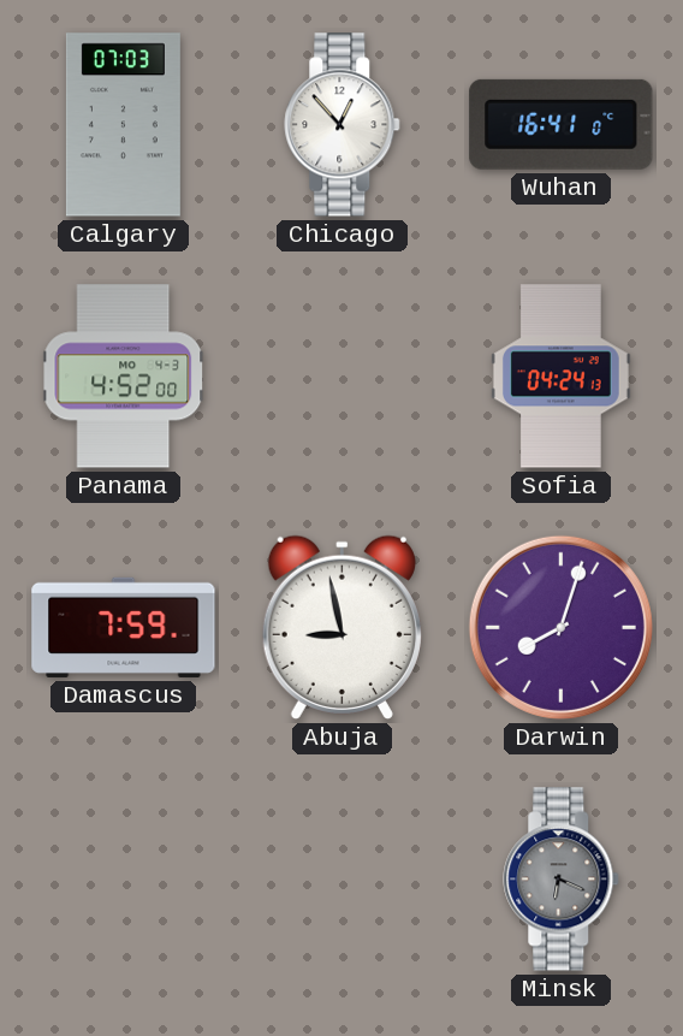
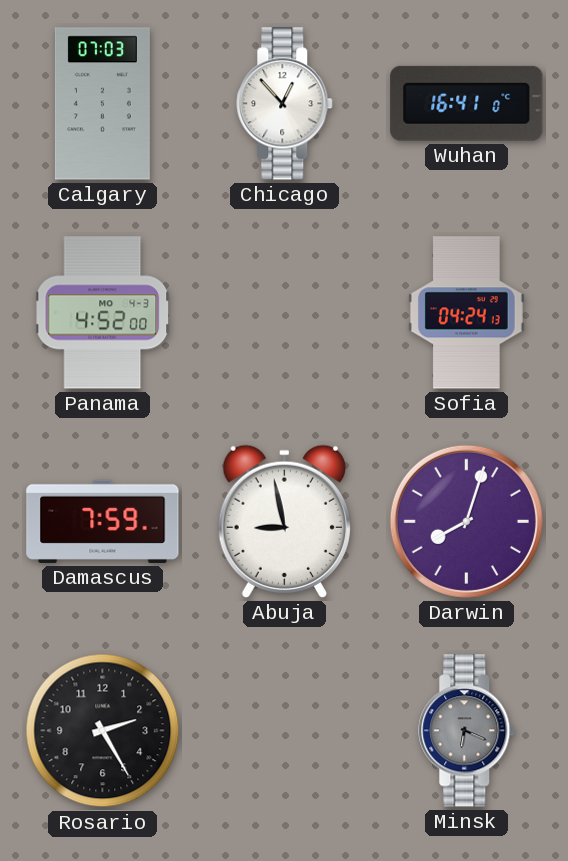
Rosario: none -> 2:25 (103, 731)
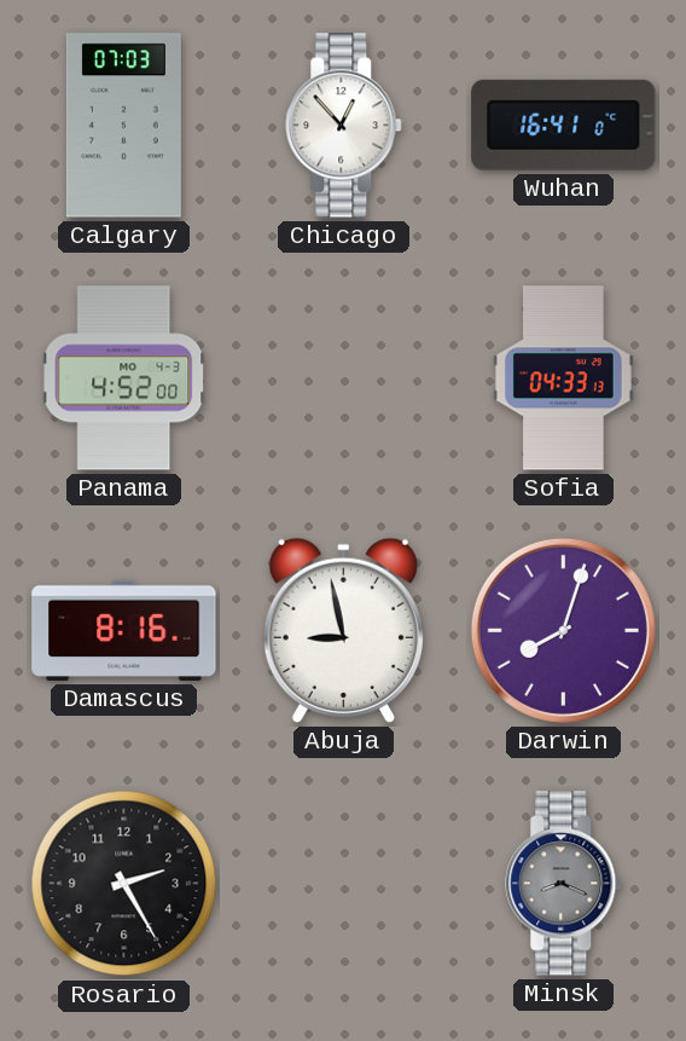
Sofia: 04:24 -> 04:33 (563, 378)
Damascus: 7:59 -> 8:16 (124, 630)
Minsk: 6:19 -> 8:19 (564, 884)
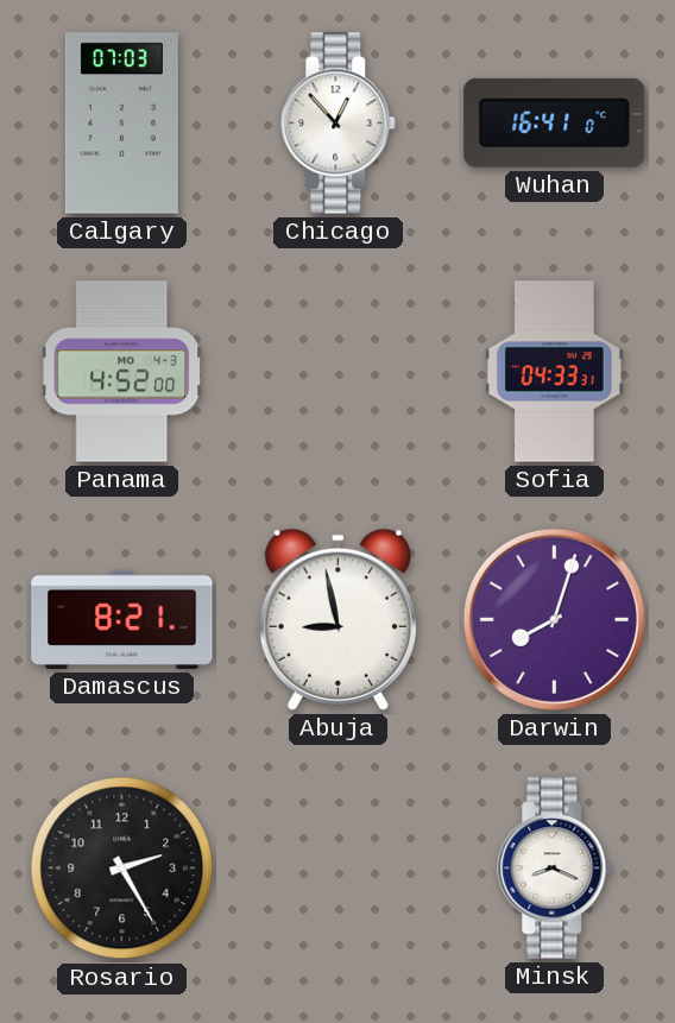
Sofia: 04:33:13 -> 04:33:31 (554, 372)
Damascus: 8:16 -> 8:21 (122, 619)
Minsk dial: grey -> white (555, 869)
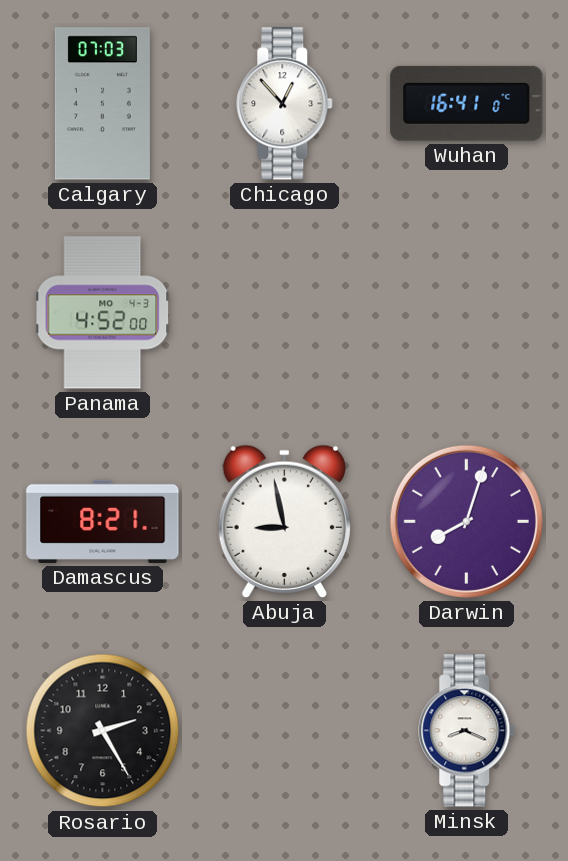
Sofia: 04:33 -> none (554, 372)
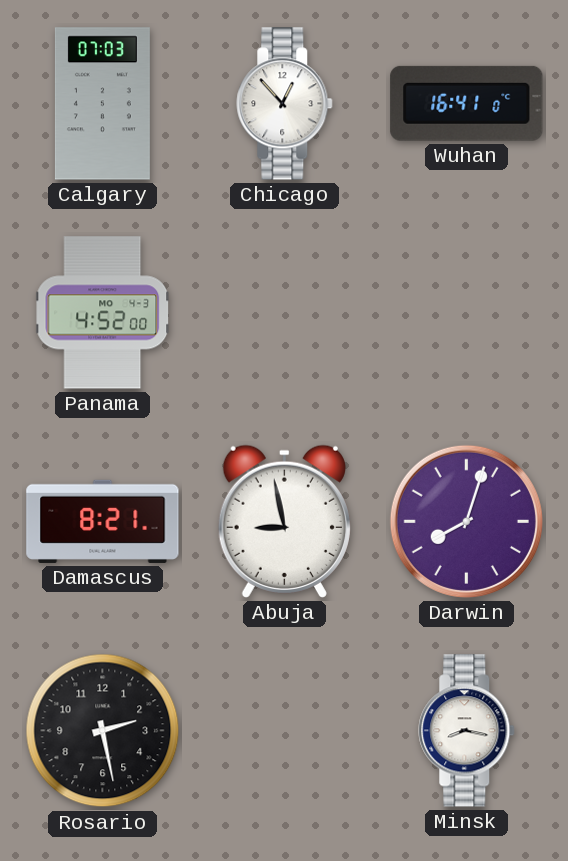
Rosario: 2:25 -> 2:28 (103, 731)
Minsk: 8:19 -> 8:17 (467, 731)
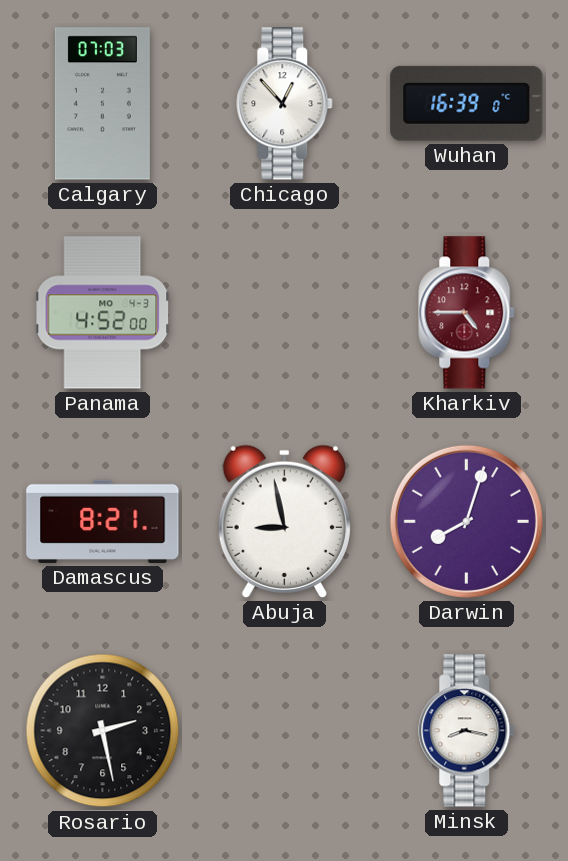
Wuhan: 16:41 -> 16:39 (467, 103)
Kharkiv: none -> 4:45 (467, 313)
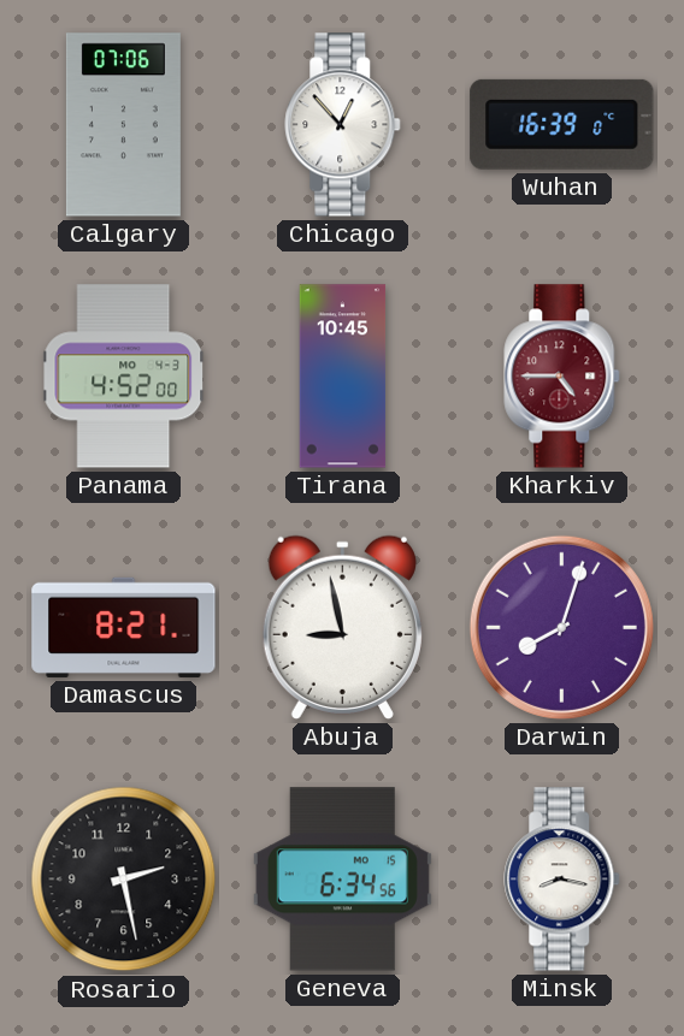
Calgary: 07:03 -> 07:06 (123, 125)
Tirana: none -> 10:45 (343, 377)
Geneva: none -> 6:34 (342, 880)
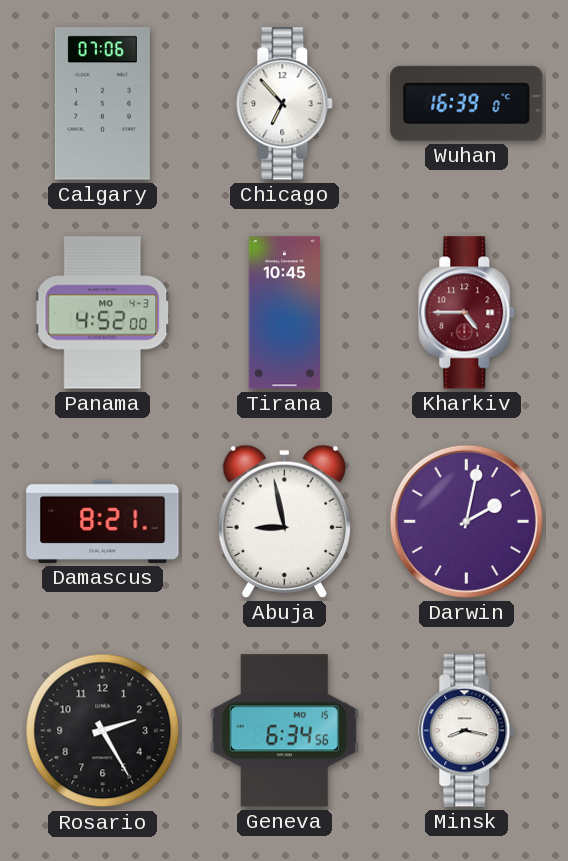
Chicago: 12:53 -> 6:53 (285, 104)
Darwin: 8:03 -> 2:02 (466, 521)
Rosario: 2:28 -> 2:25 (103, 731)
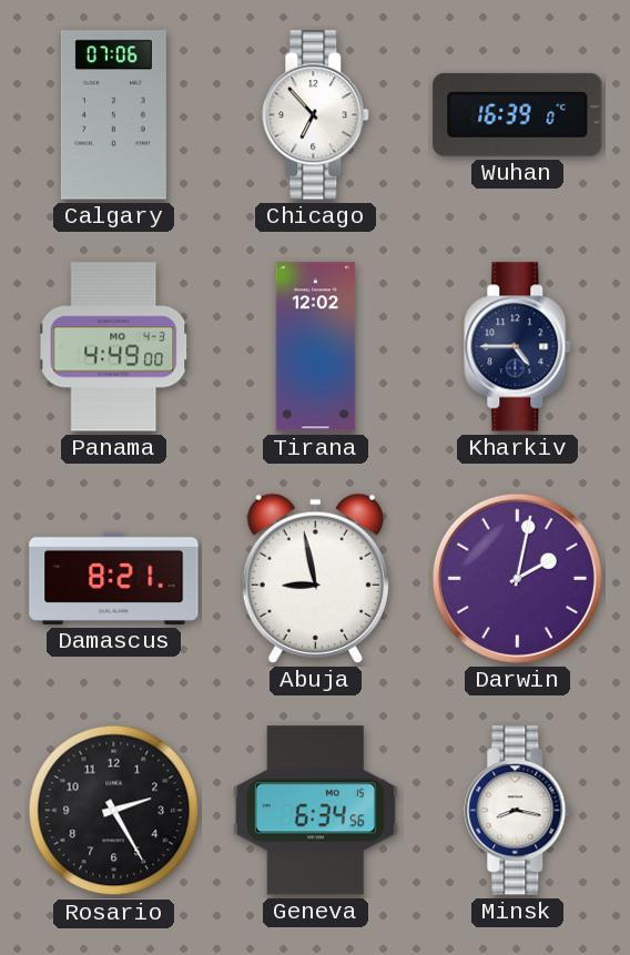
Panama: 4:52 -> 4:49 (114, 347)
Tirana: 10:45 -> 12:02 (316, 347)
Kharkiv dial: burgundy -> navy (518, 347)
